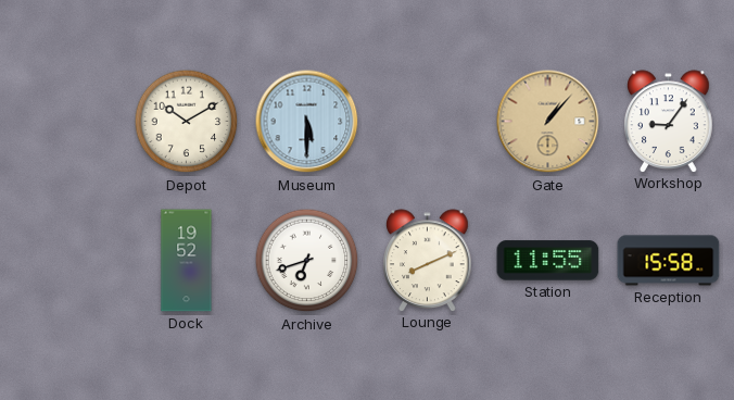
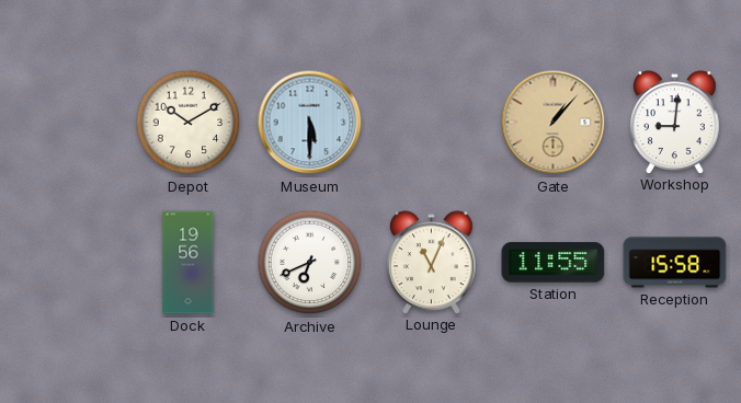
Workshop: 9:06 -> 9:01 (675, 122)
Dock: 19:52 -> 19:56 (189, 263)
Archive: 6:42 -> 6:41 (310, 263)
Lounge: 8:11 -> 11:04 (432, 262)
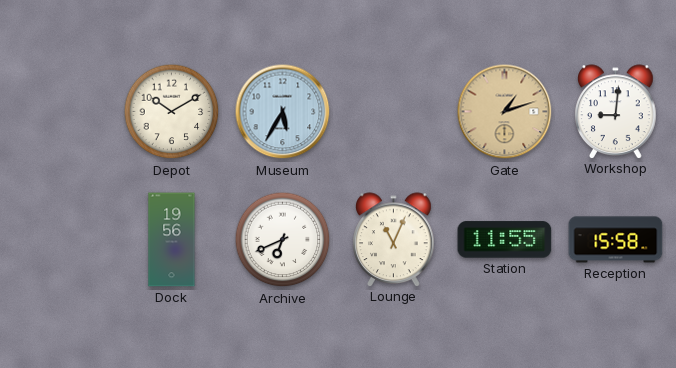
Museum: 5:30 -> 5:35 (283, 112)
Gate: 1:07 -> 1:12 (505, 112)
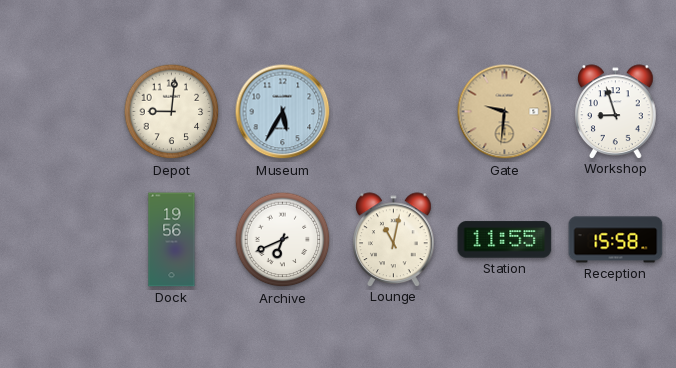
Depot: 10:10 -> 9:01 (172, 112)
Gate: 1:12 -> 9:31 (505, 112)
Workshop: 9:01 -> 8:57 (616, 111)
Lounge: 11:04 -> 11:02 (394, 239)
